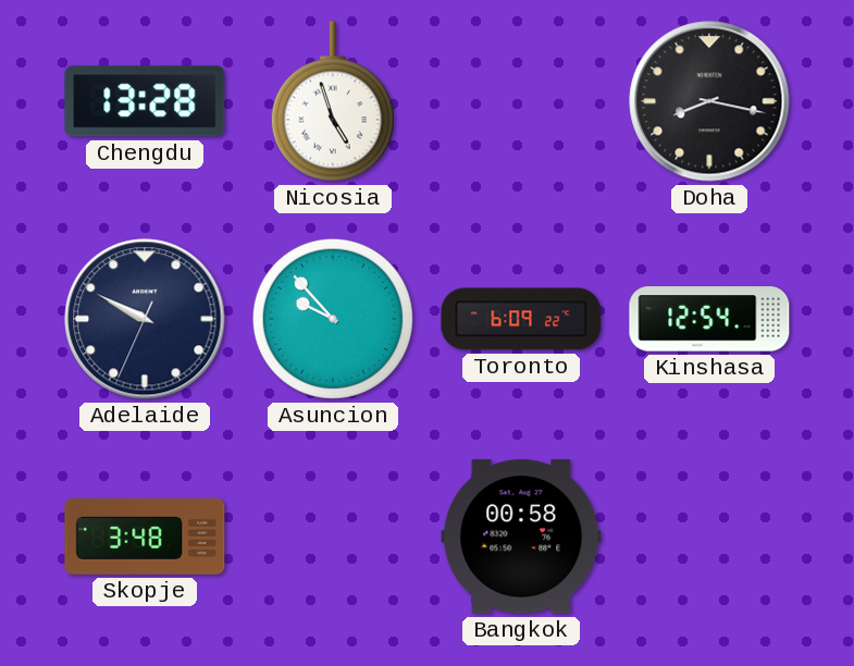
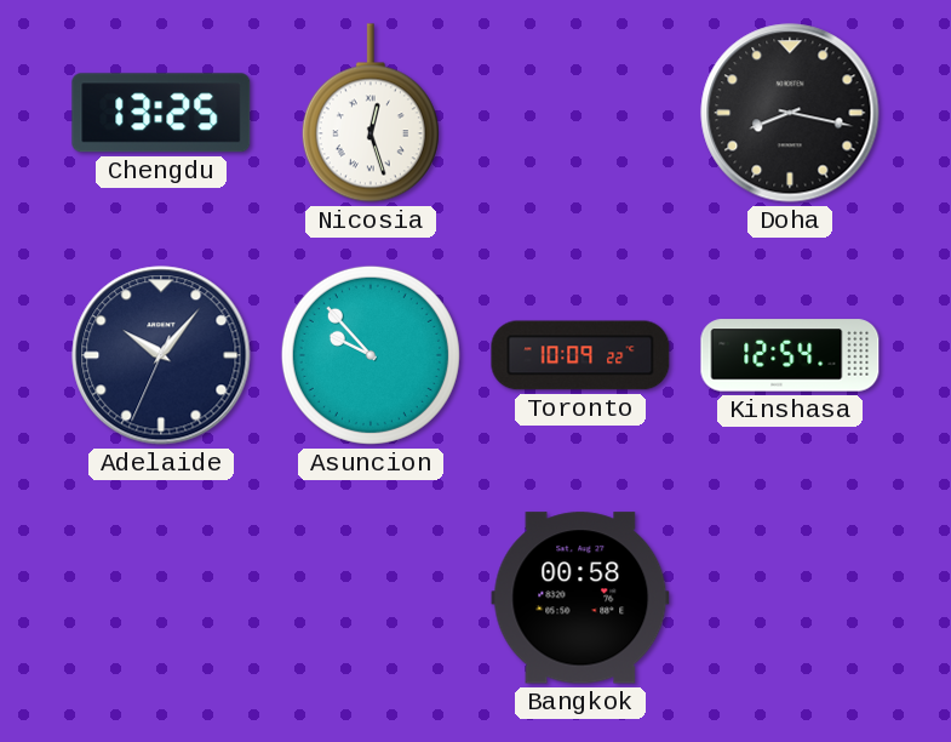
Chengdu: 13:28 -> 13:25 (161, 113)
Nicosia: 4:57 -> 12:27 (371, 113)
Adelaide: 9:49 -> 10:06 (161, 355)
Toronto: 6:09 -> 10:09 (580, 355)
Skopje: 3:48 -> none (145, 536)
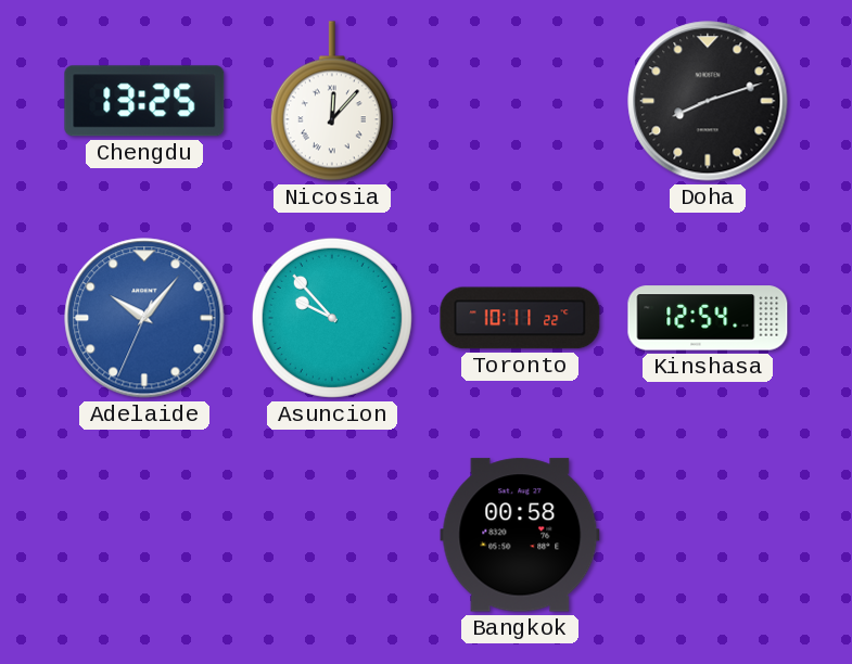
Nicosia: 12:27 -> 12:07 (332, 101)
Doha: 8:17 -> 8:12 (708, 101)
Adelaide dial: navy -> blue (144, 318)
Toronto: 10:09 -> 10:11 (520, 318)
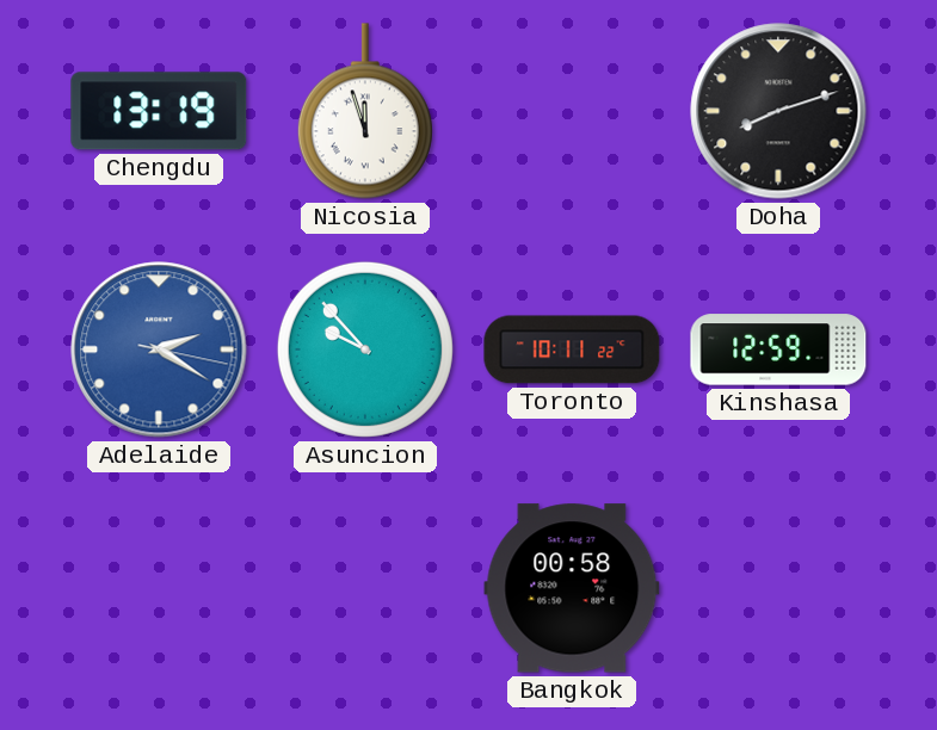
Chengdu: 13:25 -> 13:19 (159, 111)
Nicosia: 12:07 -> 11:57 (365, 111)
Adelaide: 10:06 -> 2:20 (159, 349)
Kinshasa: 12:54 -> 12:59 (778, 349)
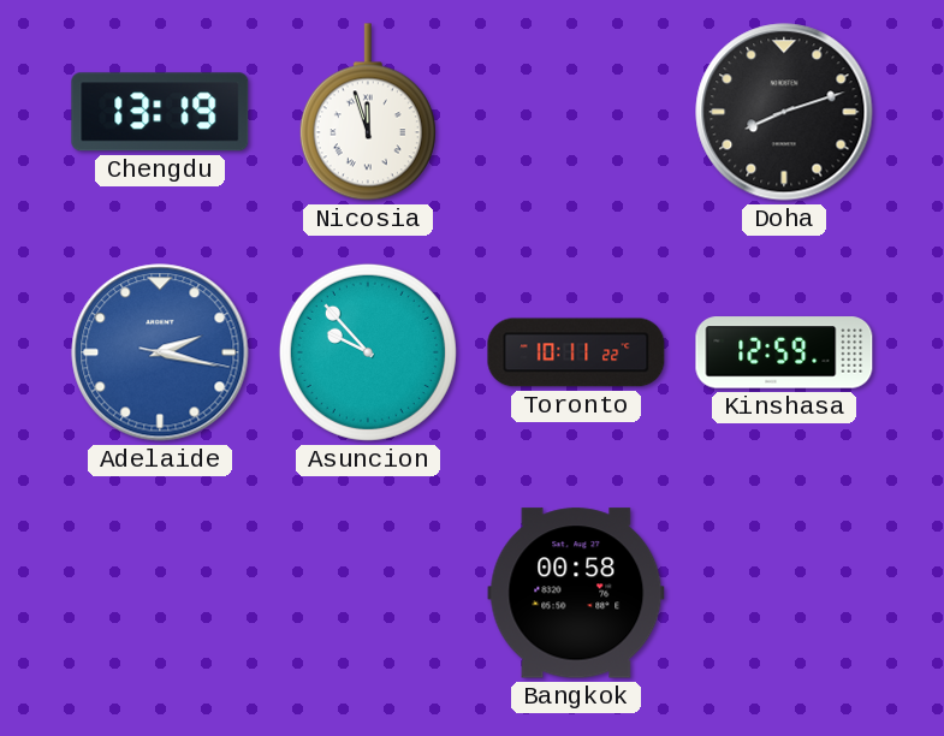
Adelaide: 2:20 -> 2:17 (160, 352)
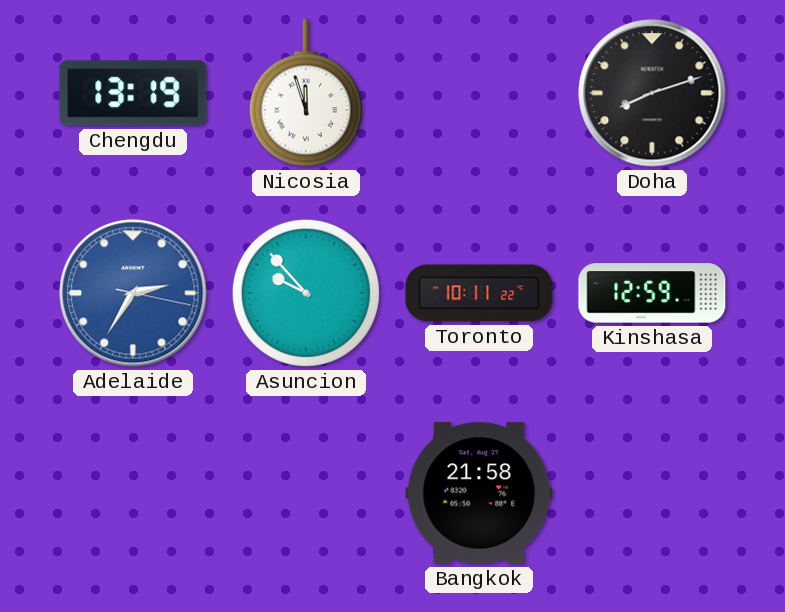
Adelaide: 2:17 -> 2:35 (133, 293)
Bangkok: 00:58 -> 21:58 (479, 493)
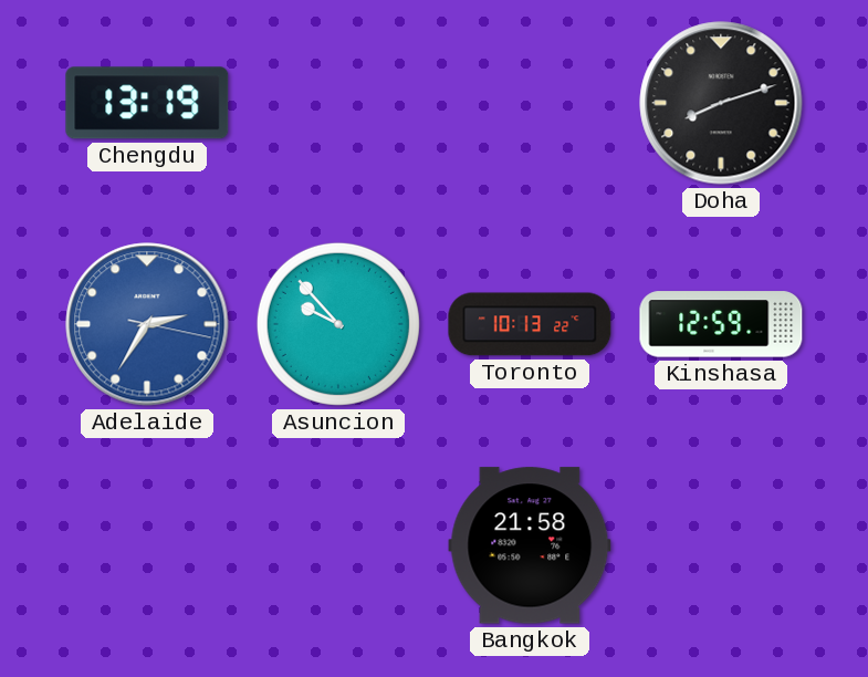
Nicosia: 11:57 -> none (306, 93)
Toronto: 10:11 -> 10:13 (530, 324)
